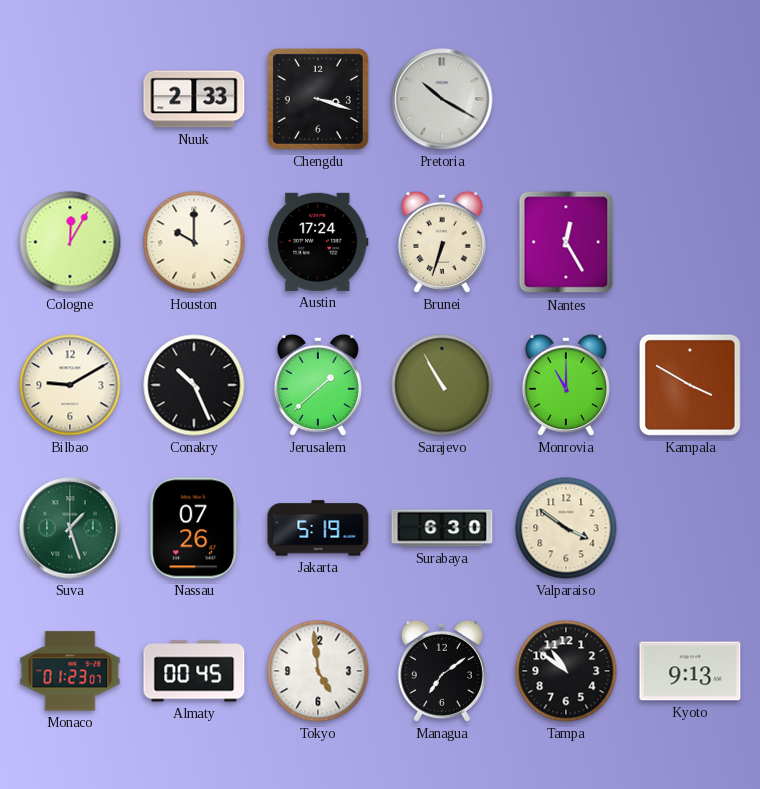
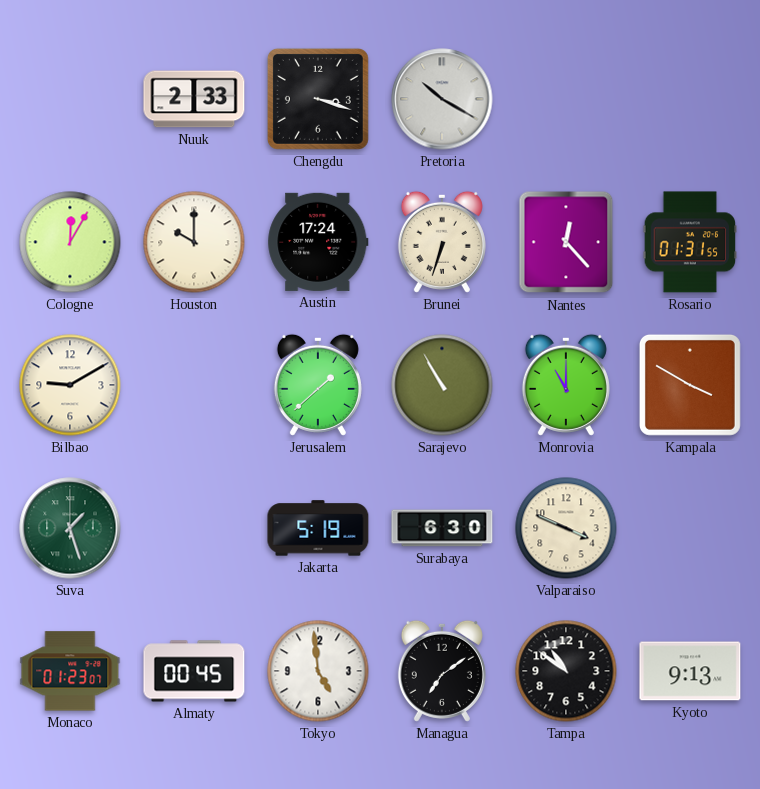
Nantes: 12:25 -> 12:23 (566, 242)
Rosario: none -> 01:31 (690, 242)
Conakry: 10:26 -> none (194, 385)
Nassau: 07:26 -> none (194, 528)
Valparaiso: 3:51 -> 3:49 (566, 528)
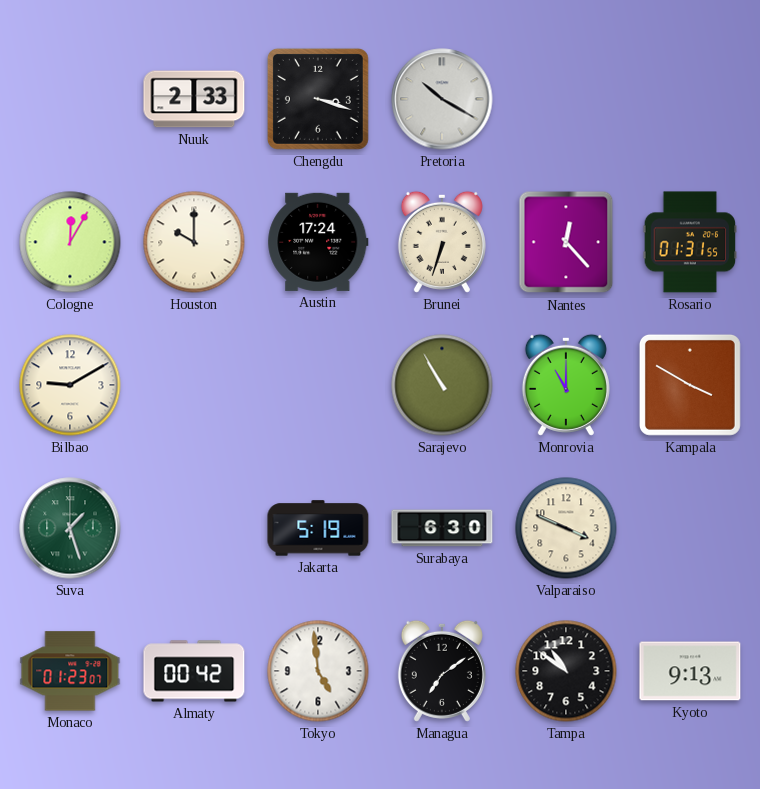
Jerusalem: 1:38 -> none (318, 385)
Almaty: 00:45 -> 00:42 (194, 671)
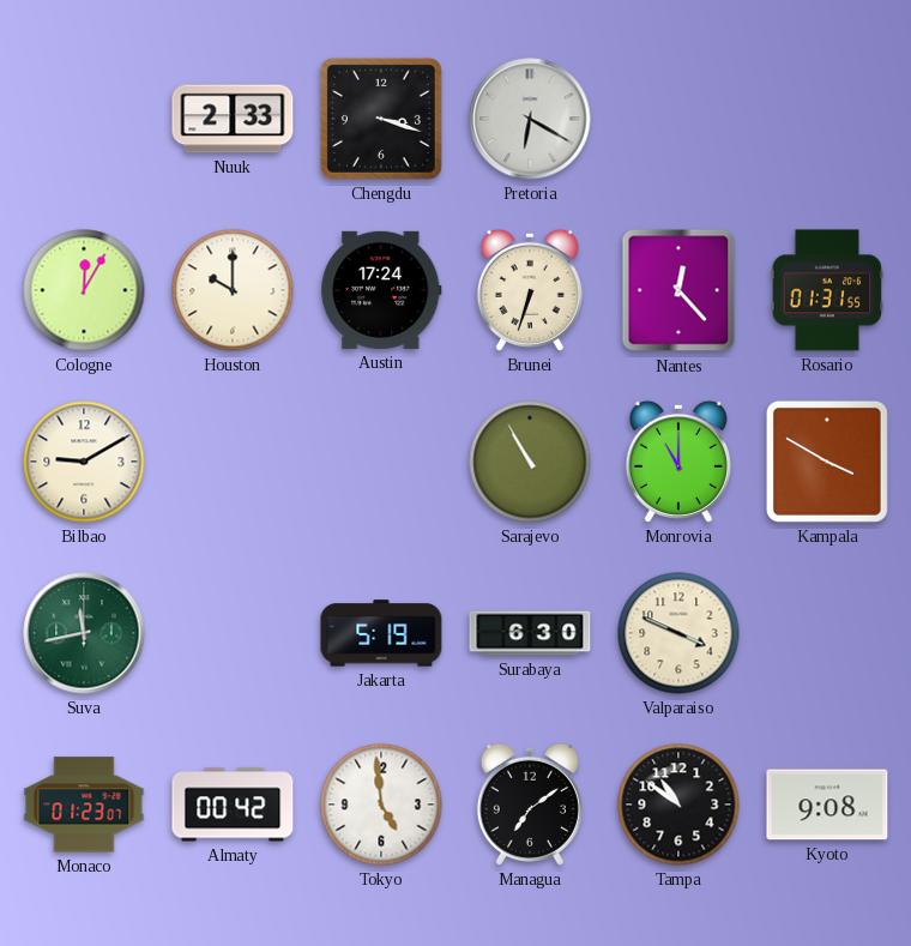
Pretoria: 10:20 -> 6:20 (530, 119)
Suva: 1:27 -> 11:43 (84, 633)
Kyoto: 9:13 -> 9:08 (827, 805)
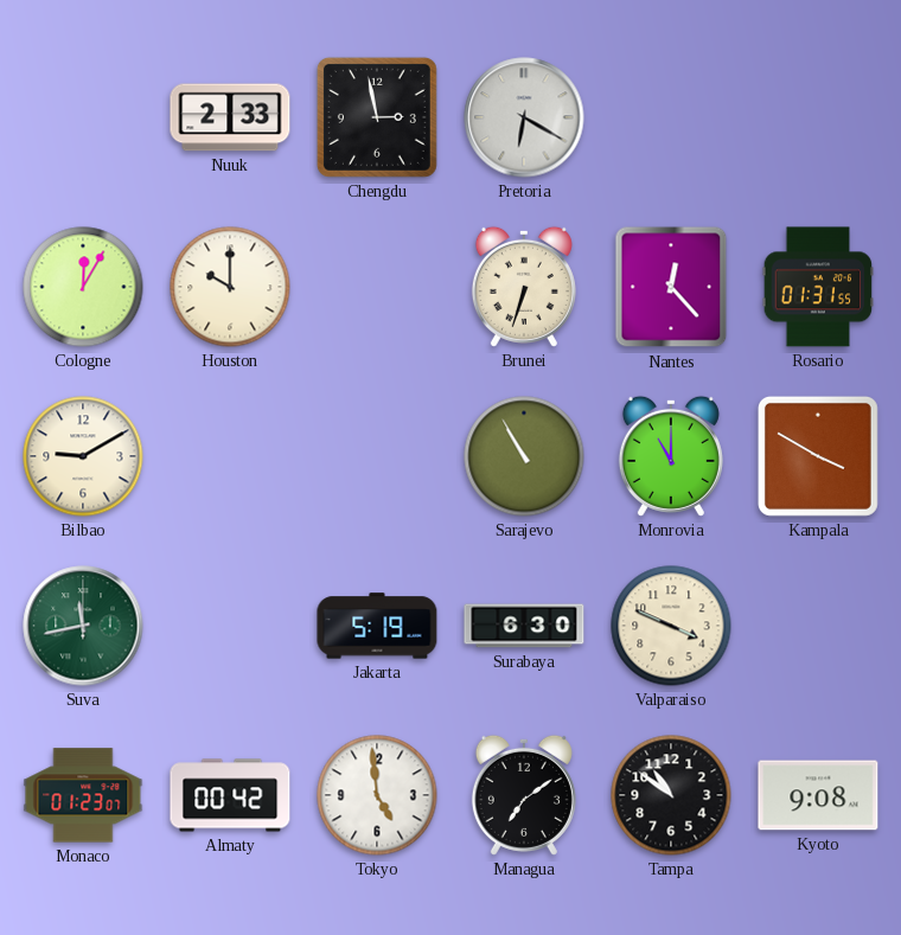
Chengdu: 3:18 -> 2:58 (377, 117)
Austin: 17:24 -> none (381, 290)
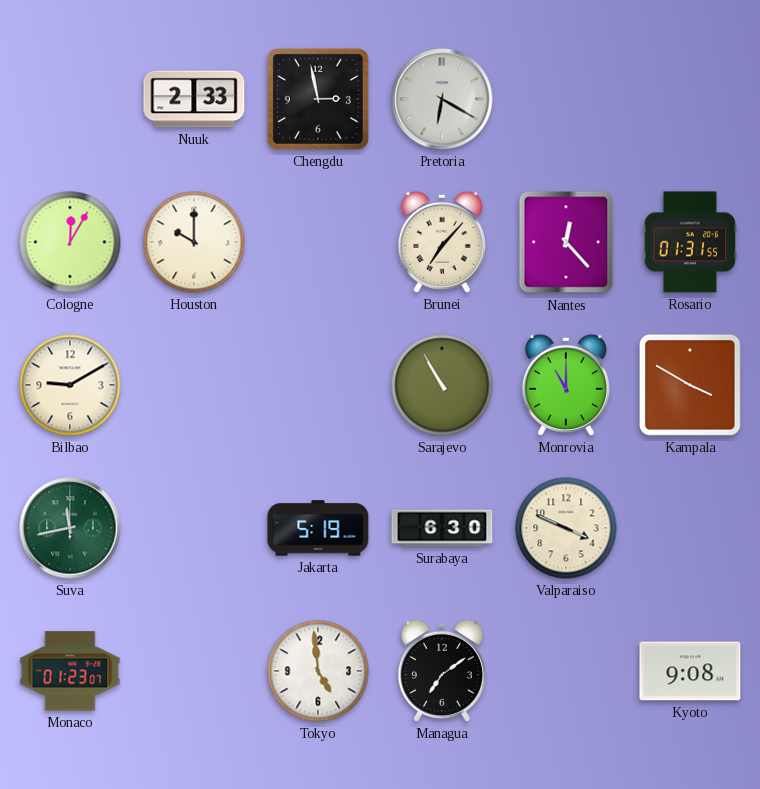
Brunei: 6:33 -> 7:07 (442, 242)
Almaty: 00:42 -> none (230, 795)
Tampa: 10:51 -> none (671, 795)
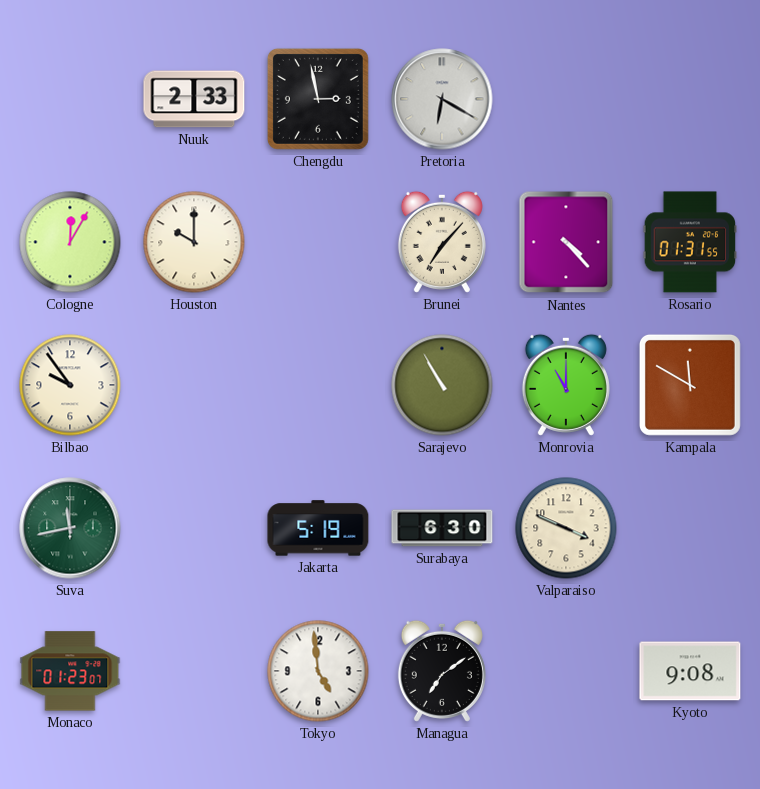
Nantes: 12:23 -> 4:23 (566, 242)
Bilbao: 9:10 -> 9:54 (70, 385)
Kampala: 3:50 -> 11:50 (690, 385)
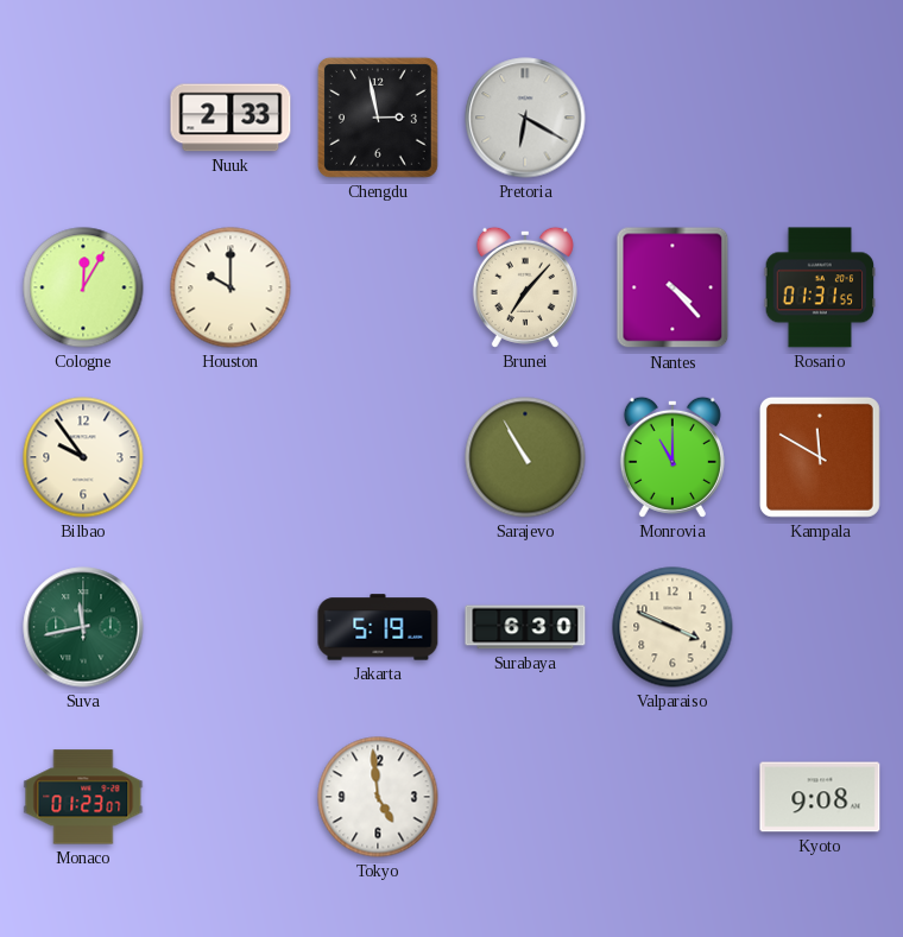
Managua: 7:09 -> none (442, 671)
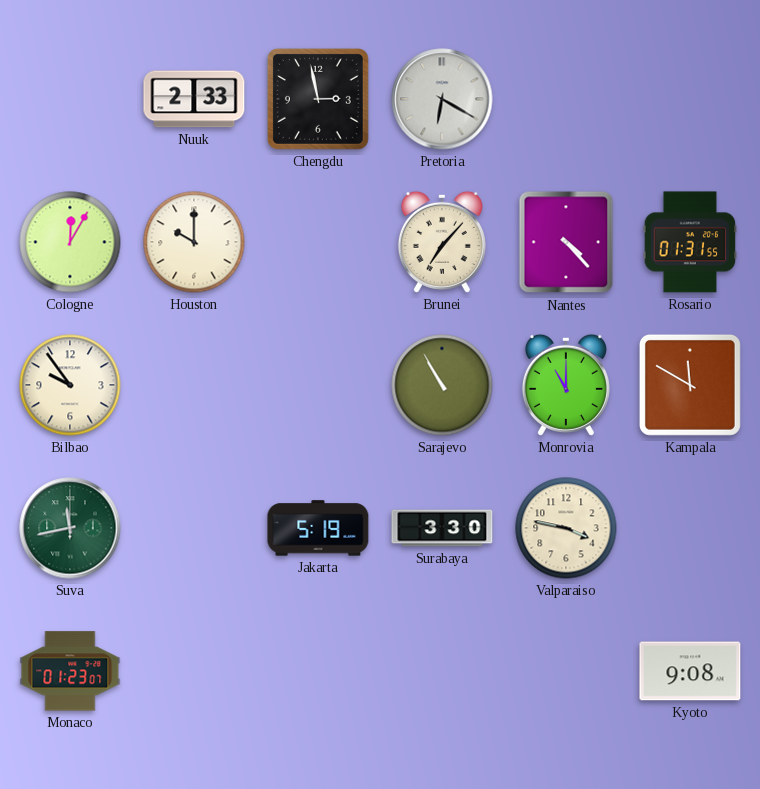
Surabaya: 6:30 -> 3:30 (442, 528)
Valparaiso: 3:49 -> 3:47 (566, 528)
Tokyo: 4:59 -> none (378, 797)
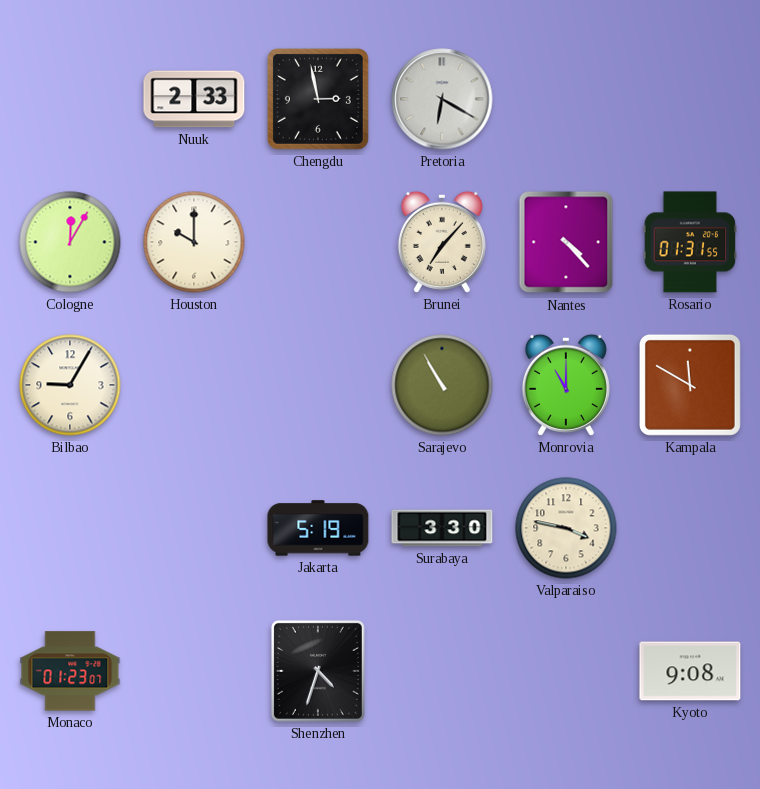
Bilbao: 9:54 -> 9:05 (70, 385)
Suva: 11:43 -> none (70, 528)
Shenzhen: none -> 4:33 (318, 671)
